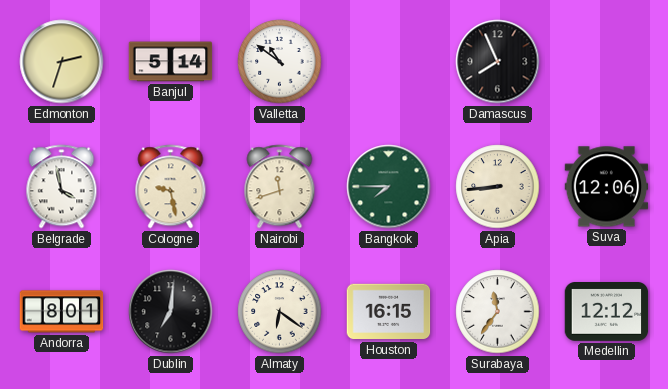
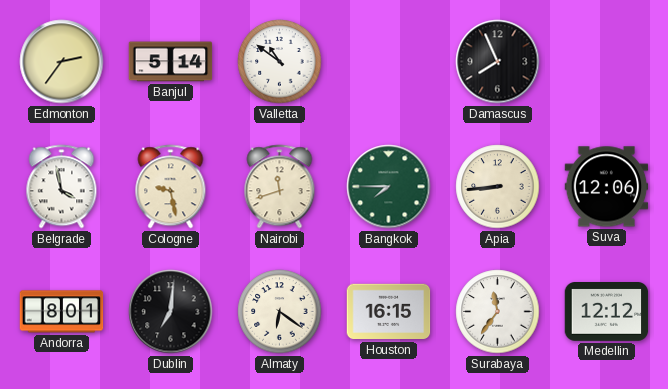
Edmonton: 2:33 -> 2:36 (62, 62)
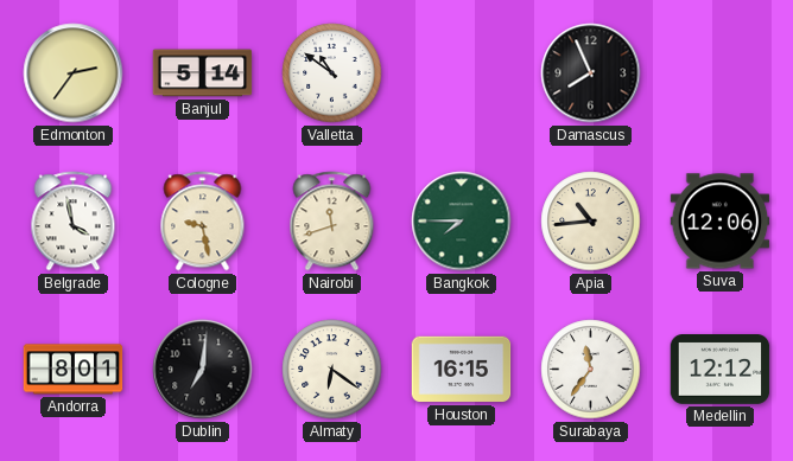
Apia: 8:44 -> 10:44 (591, 222)
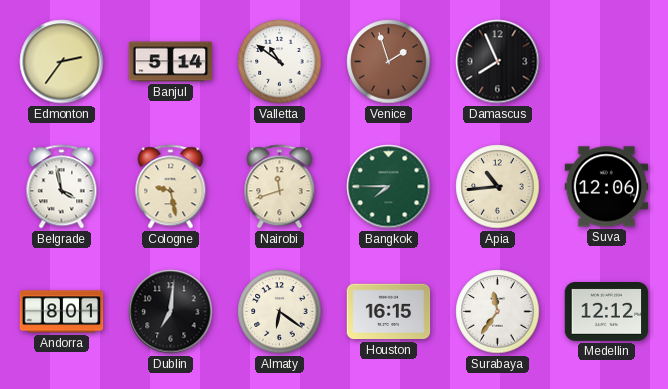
Venice: none -> 1:57 (389, 62)
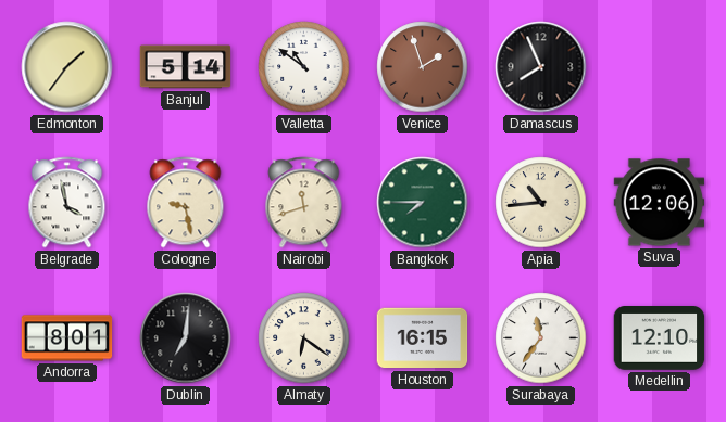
Edmonton: 2:36 -> 1:36 (67, 67)
Medellin: 12:12 -> 12:10 (660, 338)
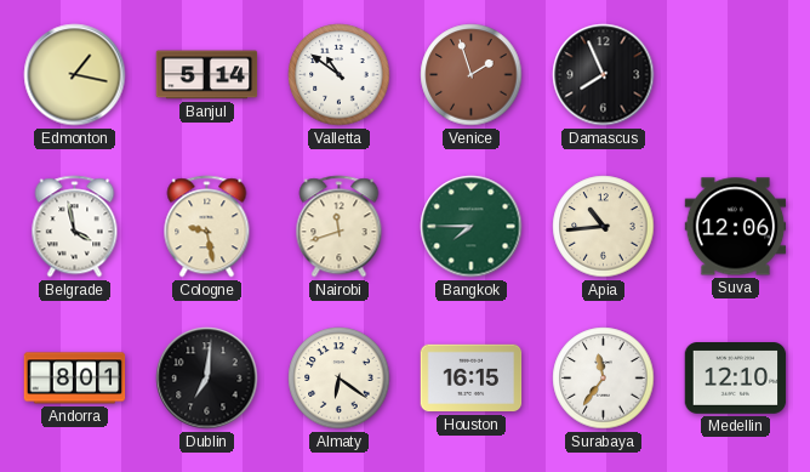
Edmonton: 1:36 -> 1:17 (75, 75)
